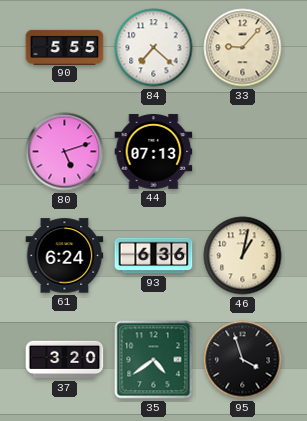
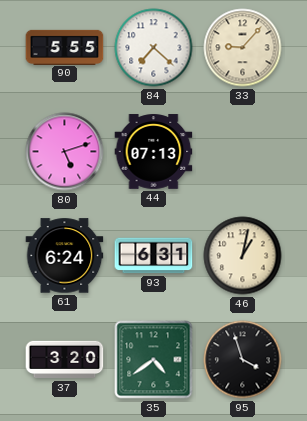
93: 6:36 -> 6:31 (154, 256)
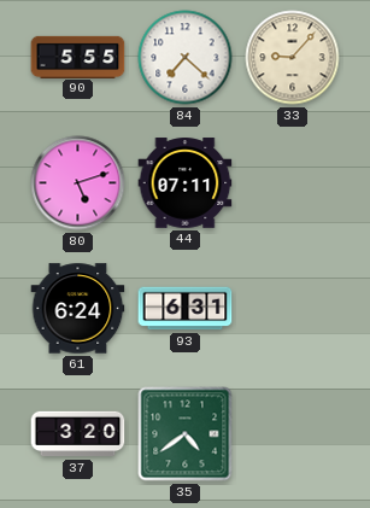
44: 07:13 -> 07:11 (186, 183)
46: 1:02 -> none (243, 256)
95: 3:57 -> none (243, 360)
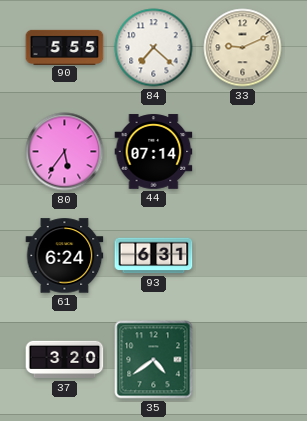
33: 9:07 -> 9:11 (243, 48)
80: 5:12 -> 5:36 (65, 152)
44: 07:11 -> 07:14 (154, 152)
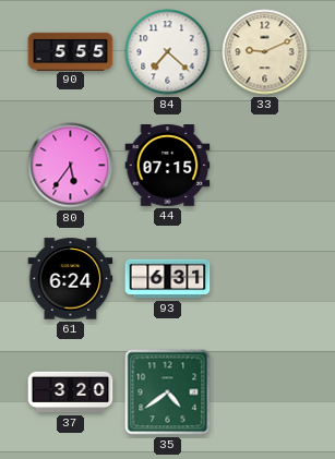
44: 07:14 -> 07:15 (168, 166)
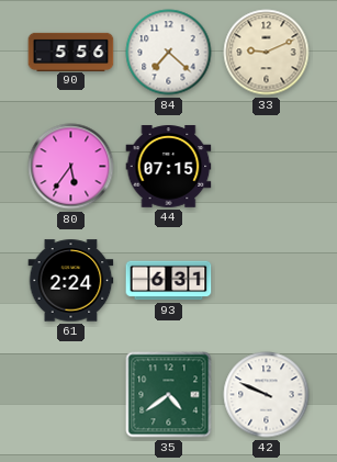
90: 5:55 -> 5:56 (71, 52)
61: 6:24 -> 2:24 (71, 281)
37: 3:20 -> none (71, 392)
42: none -> 9:49 (267, 395)
